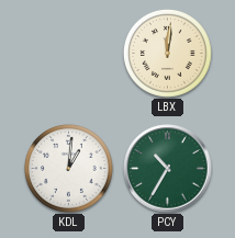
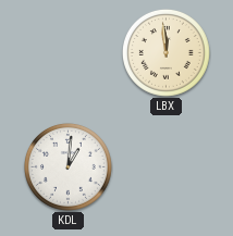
LBX: 12:01 -> 11:59 (165, 52)
PCY: 10:35 -> none (168, 169)
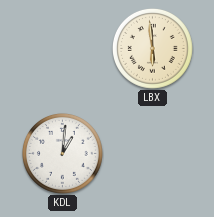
LBX: 11:59 -> 5:59 (152, 48)
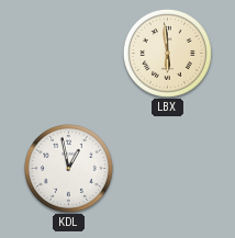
KDL: 1:01 -> 12:58 (68, 168)
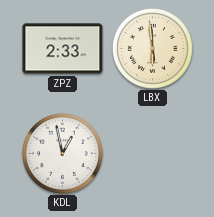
ZPZ: none -> 2:33 (63, 49)
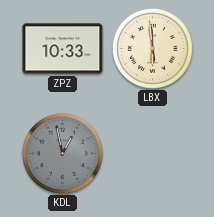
ZPZ: 2:33 -> 10:33 (63, 49)
KDL dial: white -> grey (62, 153)
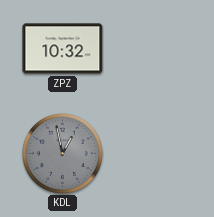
ZPZ: 10:33 -> 10:32 (63, 49)
LBX: 5:59 -> none (152, 48)
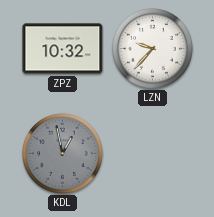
LZN: none -> 9:37 (152, 48)
